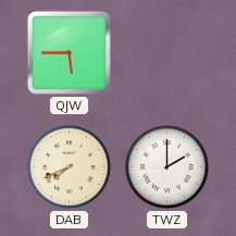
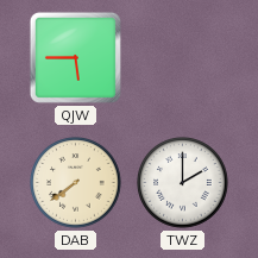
DAB: 7:41 -> 7:39 (76, 183)
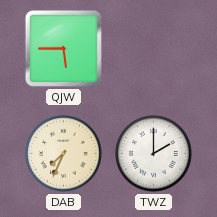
DAB: 7:39 -> 7:34 (64, 154)
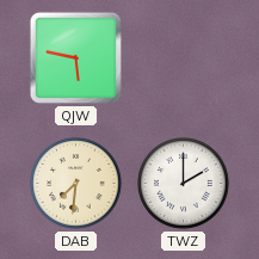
QJW: 5:45 -> 5:47 (75, 57)
DAB: 7:34 -> 7:31 (76, 184)
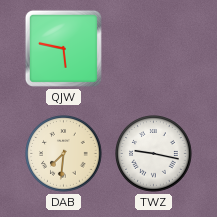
TWZ: 2:00 -> 9:17 (154, 154)
